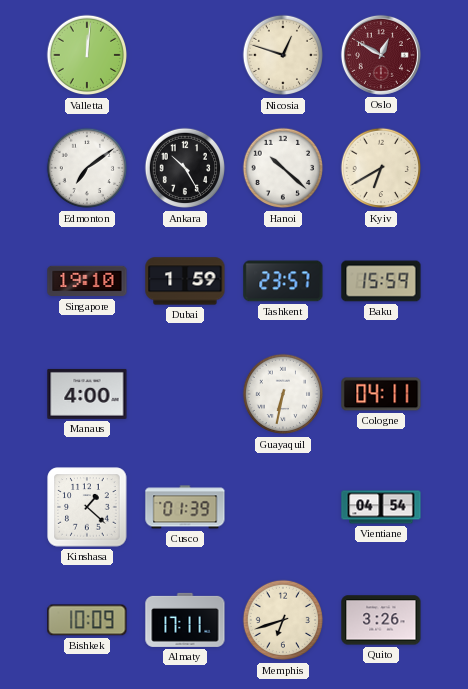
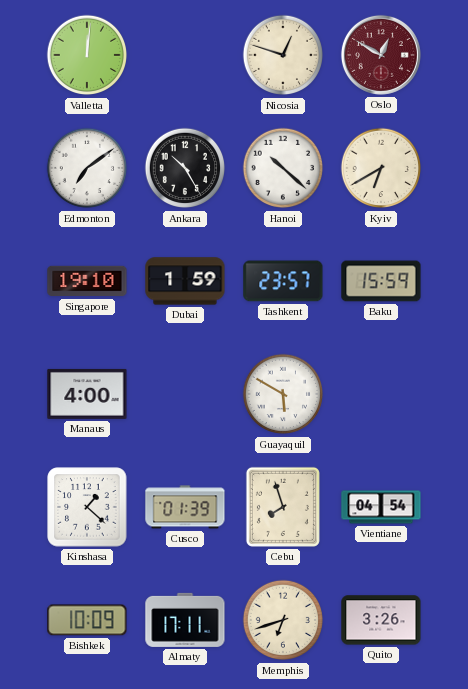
Guayaquil: 6:32 -> 5:50 (283, 394)
Cologne: 04:11 -> none (381, 394)
Cebu: none -> 7:57 (283, 507)
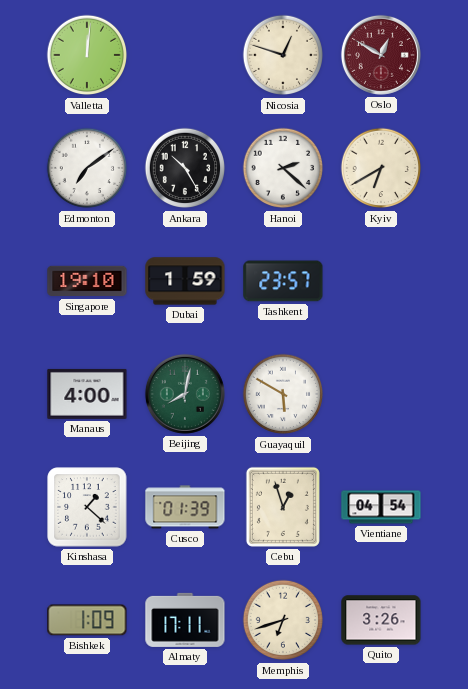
Hanoi: 10:22 -> 2:22 (283, 168)
Baku: 15:59 -> none (381, 281)
Beijing: none -> 8:02 (185, 394)
Cebu: 7:57 -> 12:57 (283, 507)
Bishkek: 10:09 -> 1:09 (87, 620)
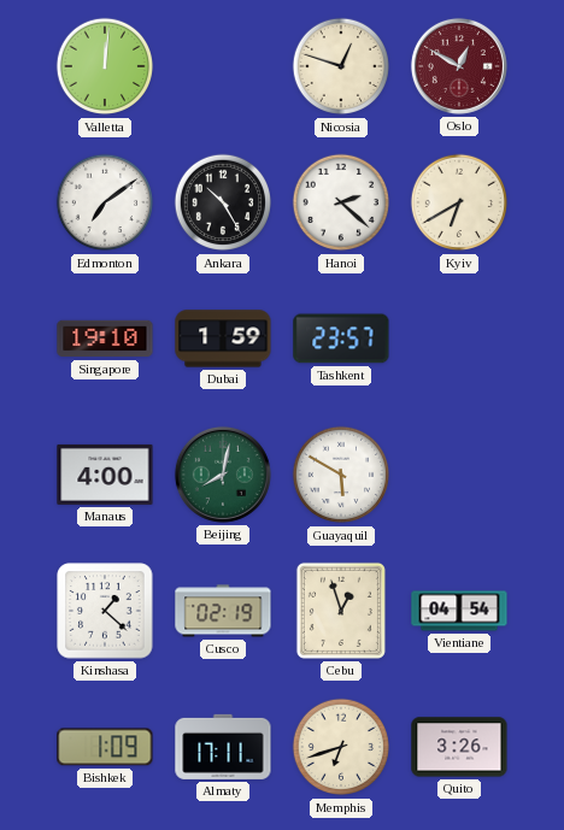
Cusco: 01:39 -> 02:19 (223, 611)
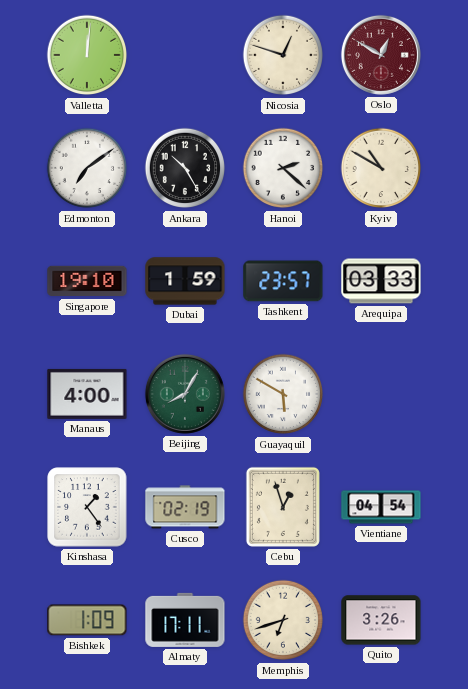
Kyiv: 6:40 -> 10:50 (381, 168)
Arequipa: none -> 03:33 (381, 281)
Beijing: 8:02 -> 8:05 (185, 394)
Kinshasa: 1:22 -> 1:24 (87, 507)
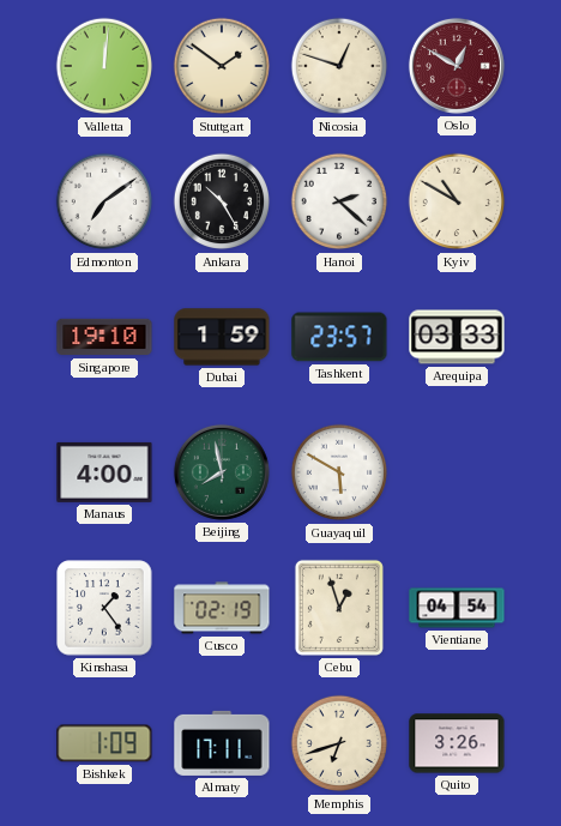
Stuttgart: none -> 1:51 (222, 66)
Beijing: 8:05 -> 7:58 (222, 472)
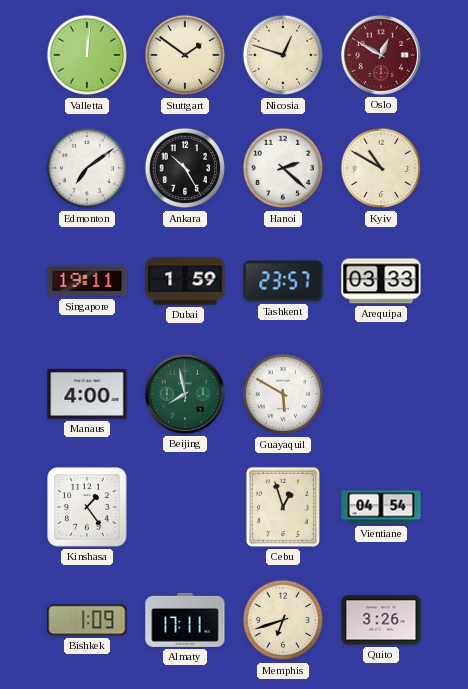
Singapore: 19:10 -> 19:11 (87, 281)
Cusco: 02:19 -> none (222, 608)
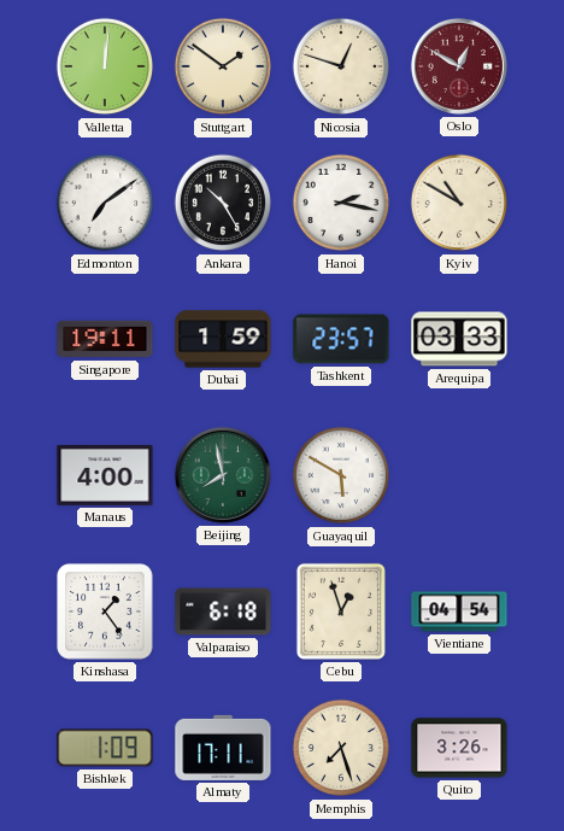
Hanoi: 2:22 -> 2:17 (341, 203)
Valparaiso: none -> 6:18 (223, 611)
Memphis: 6:42 -> 7:27 (341, 748)
